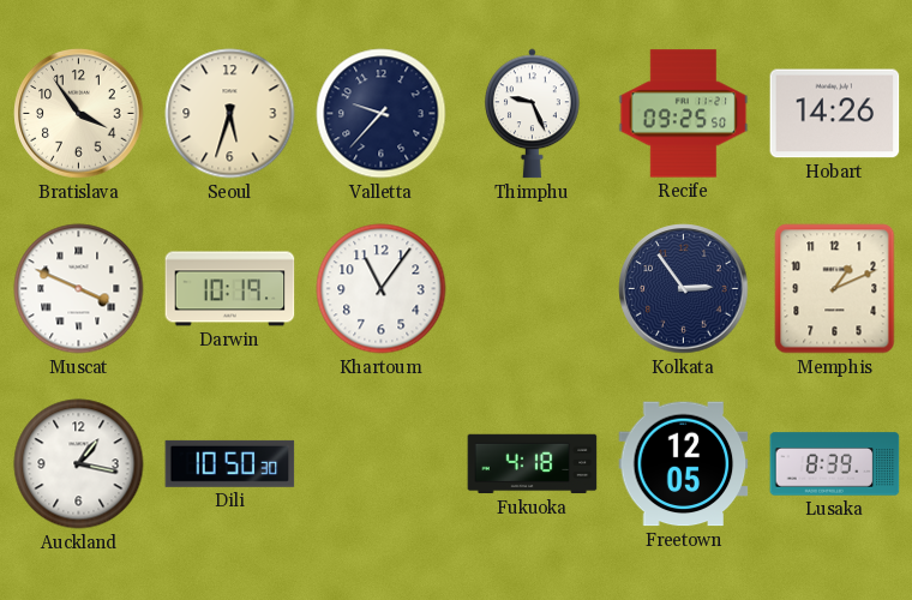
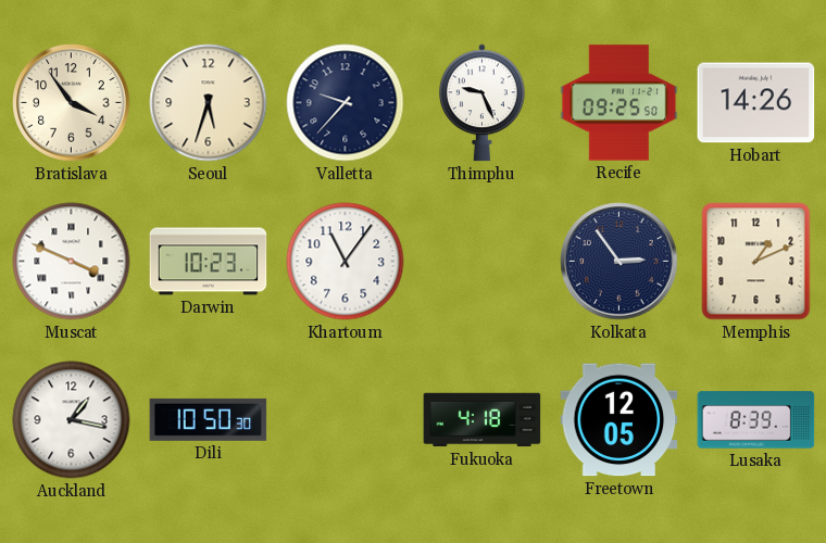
Darwin: 10:19 -> 10:23 (209, 262)
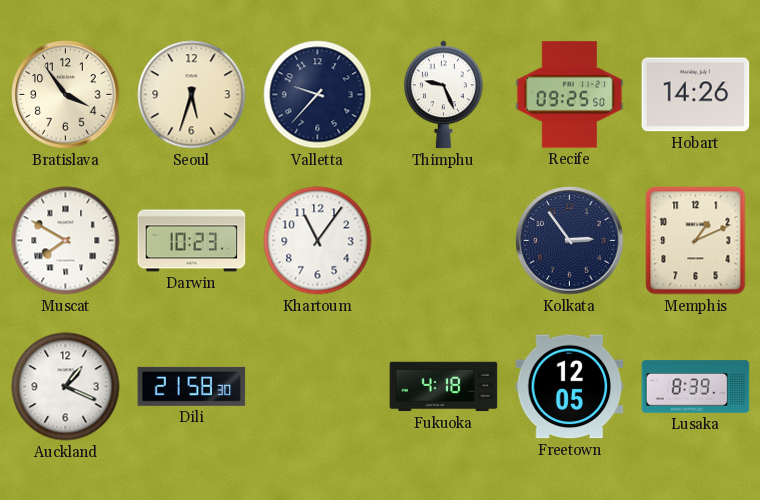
Muscat: 3:49 -> 7:50 (66, 241)
Auckland: 1:17 -> 1:19 (66, 387)
Dili: 10:50 -> 21:58 (192, 386)
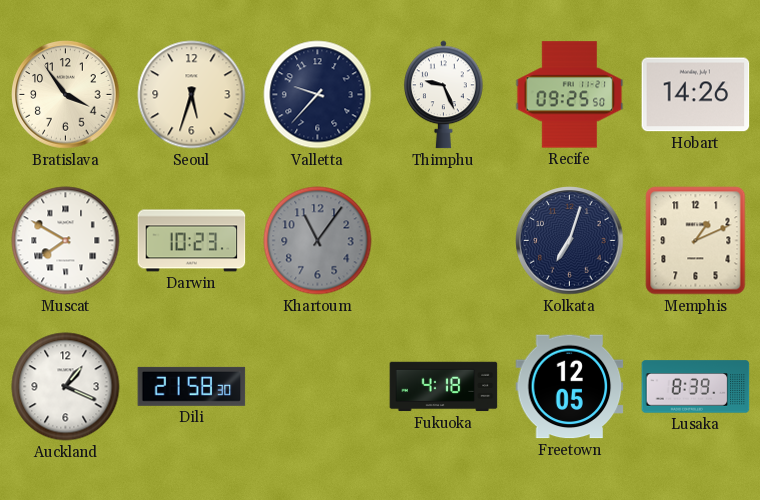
Khartoum dial: white -> grey (318, 241)
Kolkata: 2:54 -> 7:03 (570, 241)
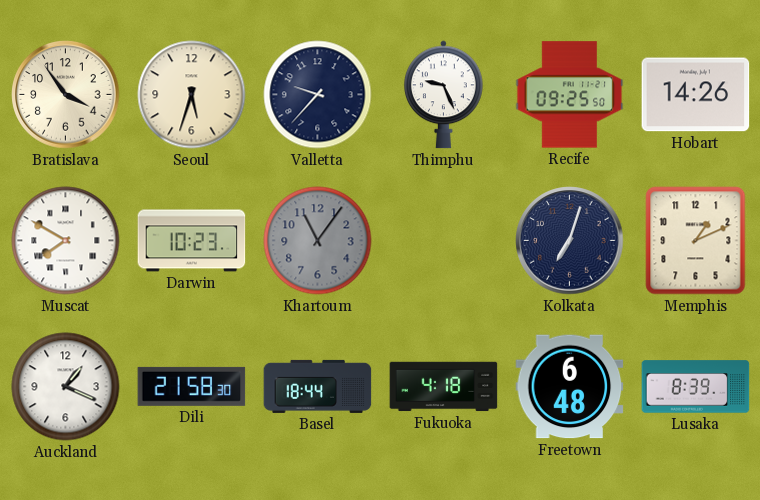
Basel: none -> 18:44 (318, 386)
Freetown: 12:05 -> 6:48 (570, 387)
